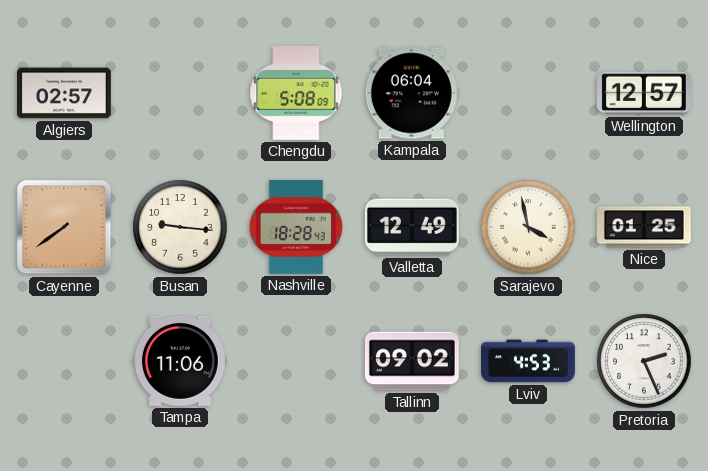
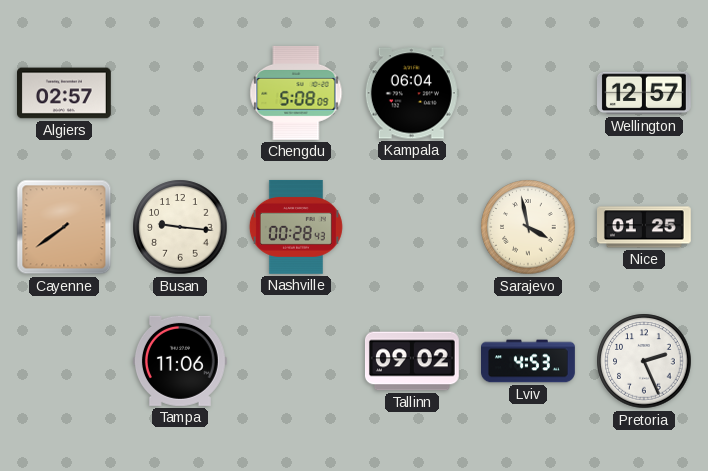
Nashville: 18:28 -> 00:28 (296, 227)
Valletta: 12:49 -> none (412, 227)
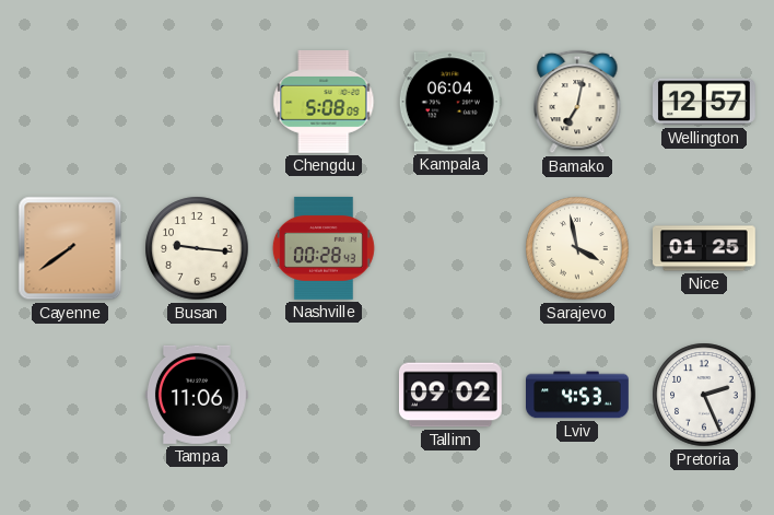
Algiers: 02:57 -> none (65, 93)
Bamako: none -> 7:02 (577, 102)
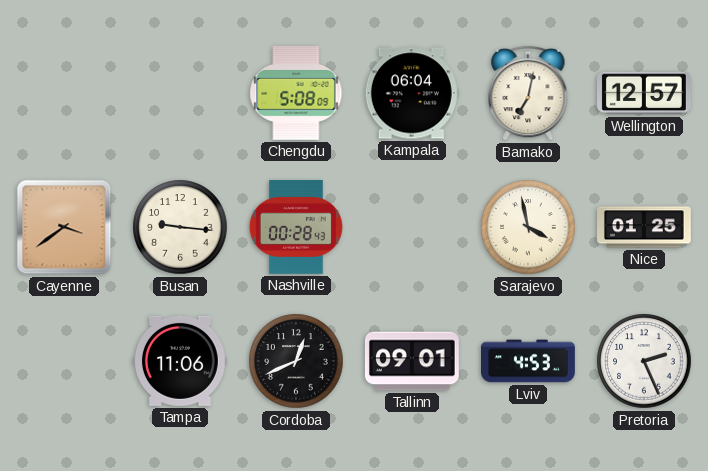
Cayenne: 7:39 -> 3:39 (64, 227)
Cordoba: none -> 12:41 (296, 361)
Tallinn: 09:02 -> 09:01 (412, 361)
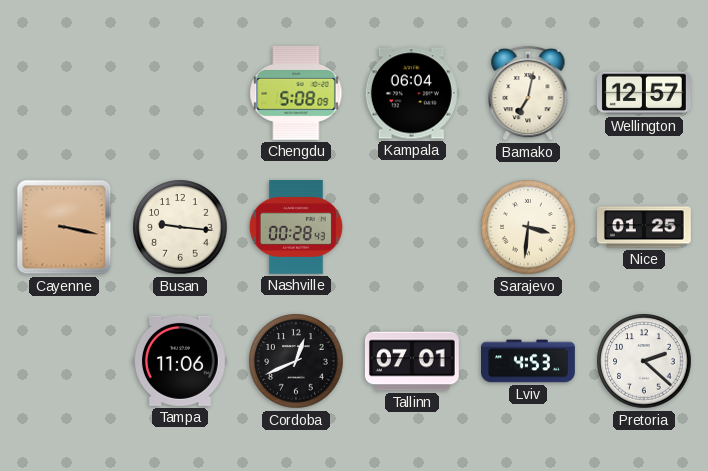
Cayenne: 3:39 -> 3:17 (64, 227)
Sarajevo: 3:58 -> 3:31 (528, 227)
Tallinn: 09:01 -> 07:01 (412, 361)
Pretoria: 2:26 -> 2:22 (644, 361)
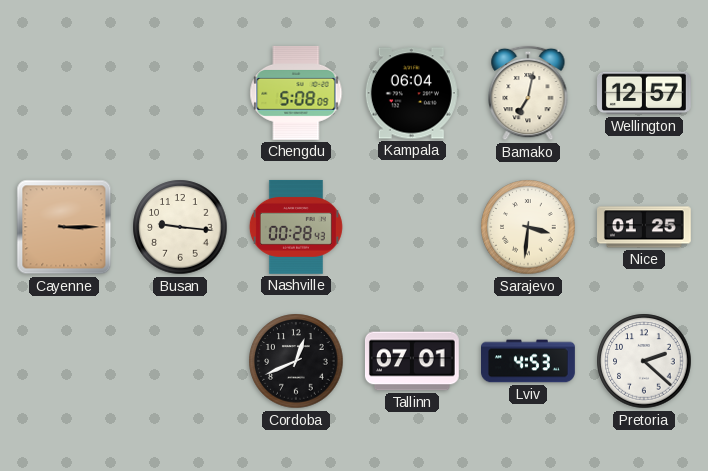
Cayenne: 3:17 -> 3:15 (64, 227)
Tampa: 11:06 -> none (180, 361)
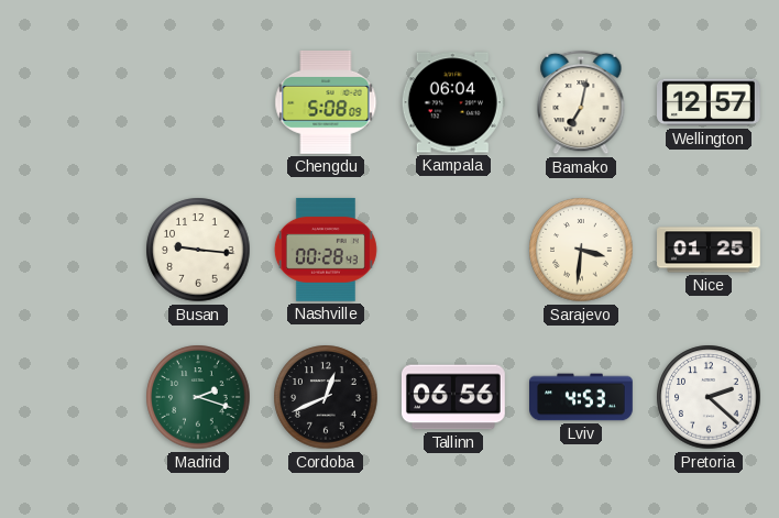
Cayenne: 3:15 -> none (64, 227)
Madrid: none -> 2:18 (198, 397)
Tallinn: 07:01 -> 06:56 (453, 397)
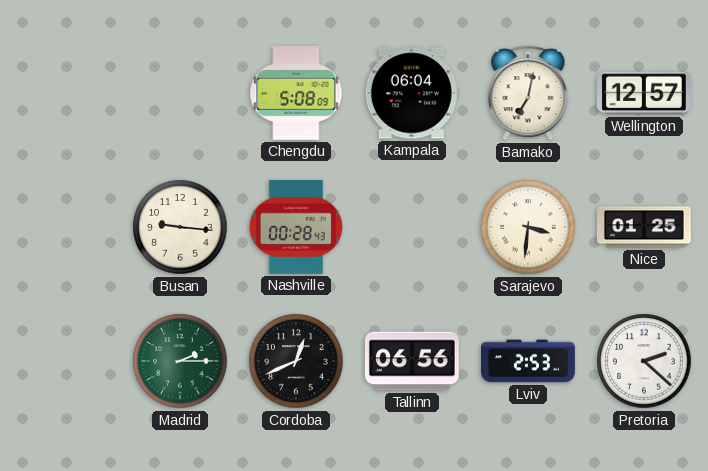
Madrid: 2:18 -> 2:15 (180, 361)
Lviv: 4:53 -> 2:53 (529, 361)
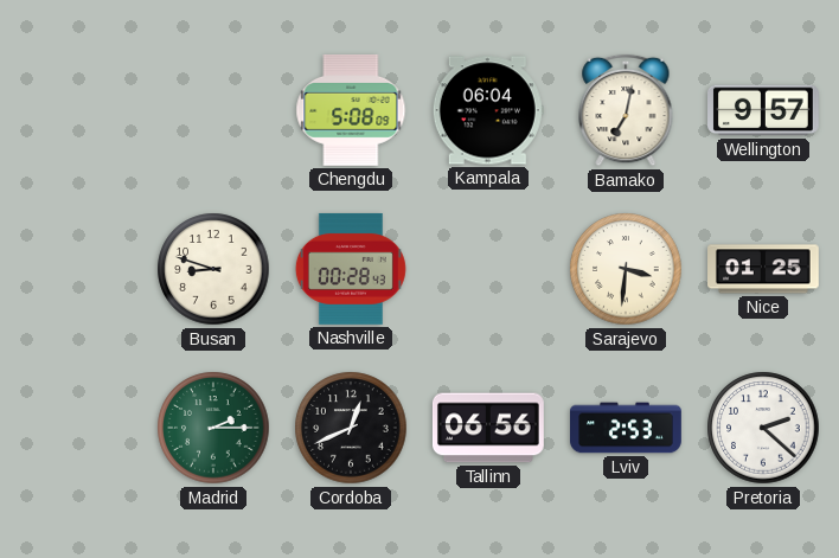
Wellington: 12:57 -> 9:57 (764, 110)
Busan: 9:16 -> 8:48 (213, 269)
